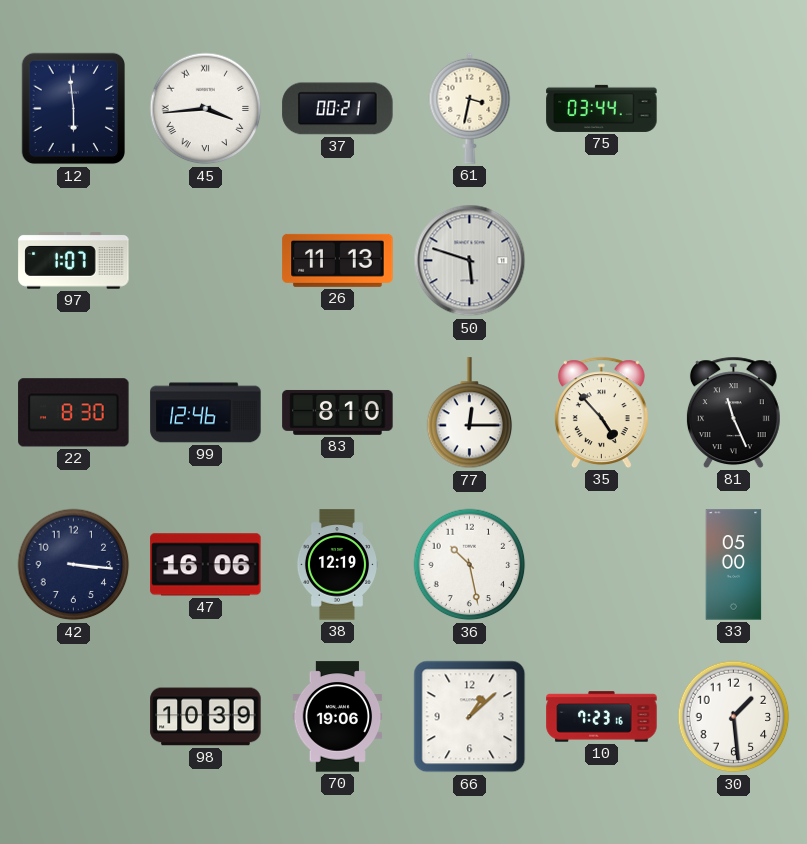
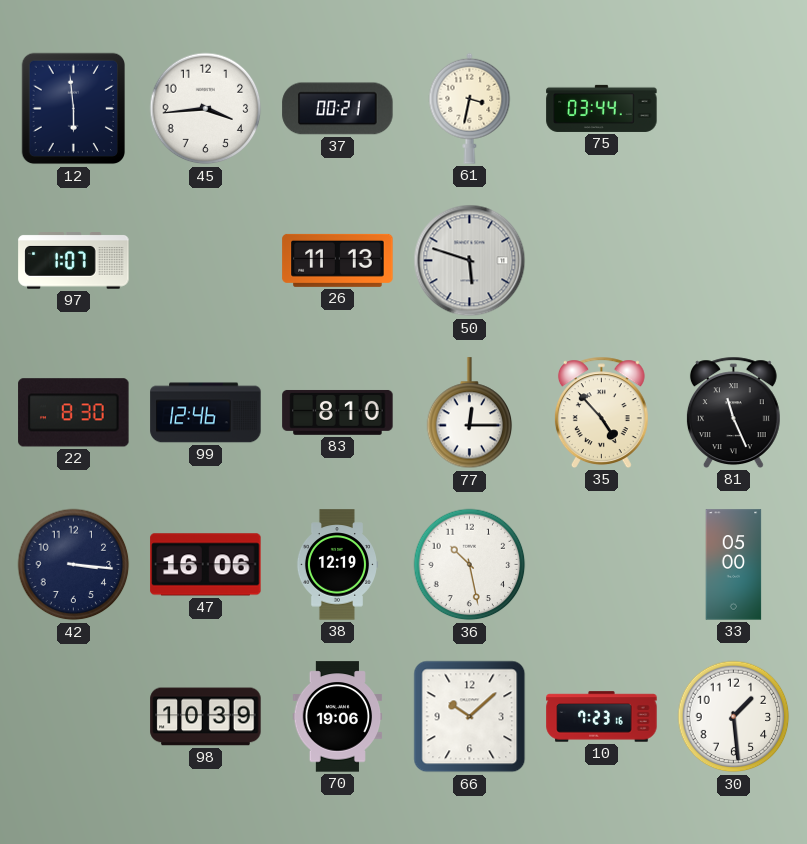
45 numerals: Roman -> Arabic (206, 109)
66: 1:08 -> 10:08 (470, 717)
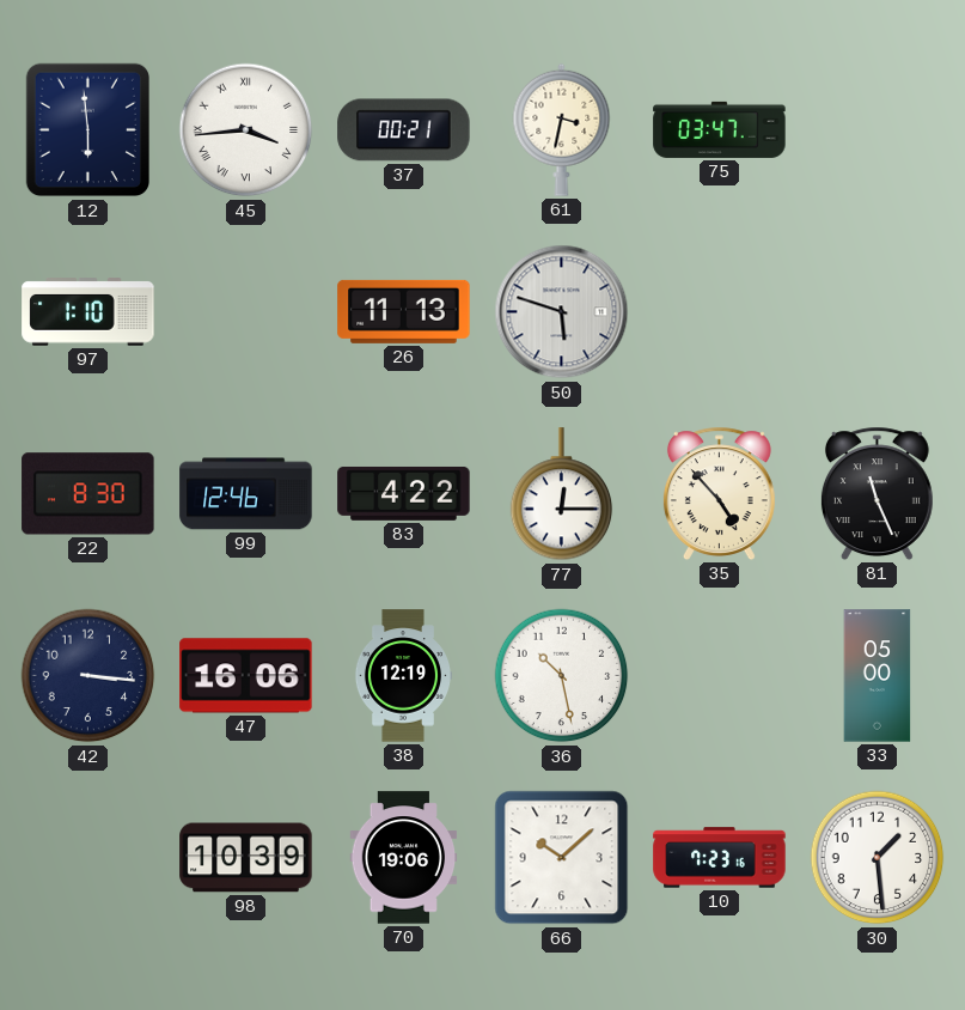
45 numerals: Arabic -> Roman (246, 130)
75: 03:44 -> 03:47 (720, 129)
97: 1:07 -> 1:10 (88, 312)
83: 8:10 -> 4:22 (404, 493)
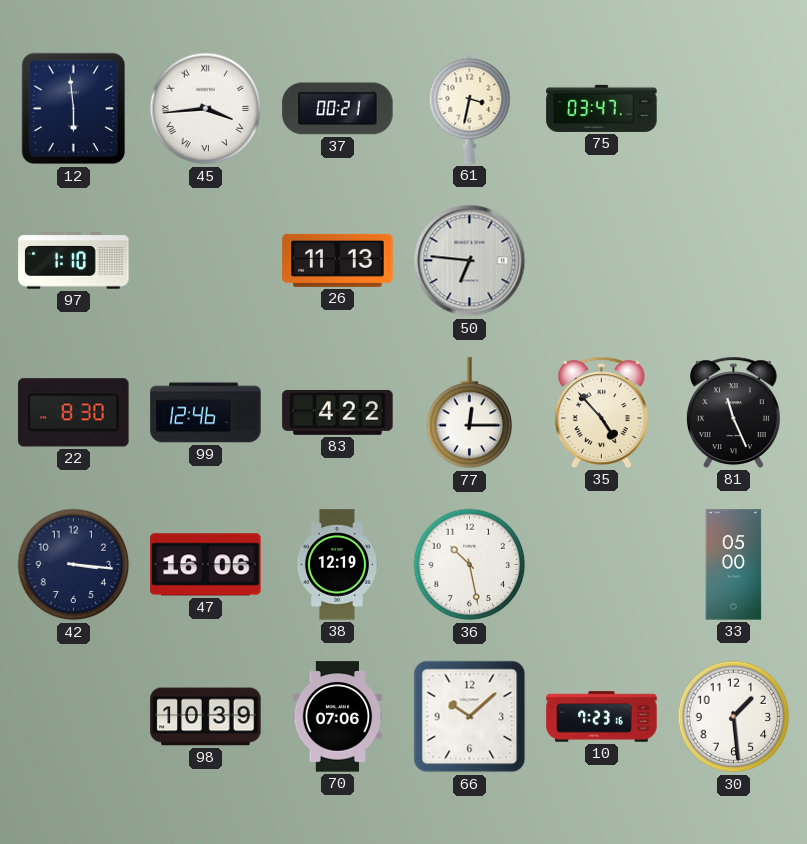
50: 5:48 -> 6:46 (470, 261)
70: 19:06 -> 07:06 (338, 717)
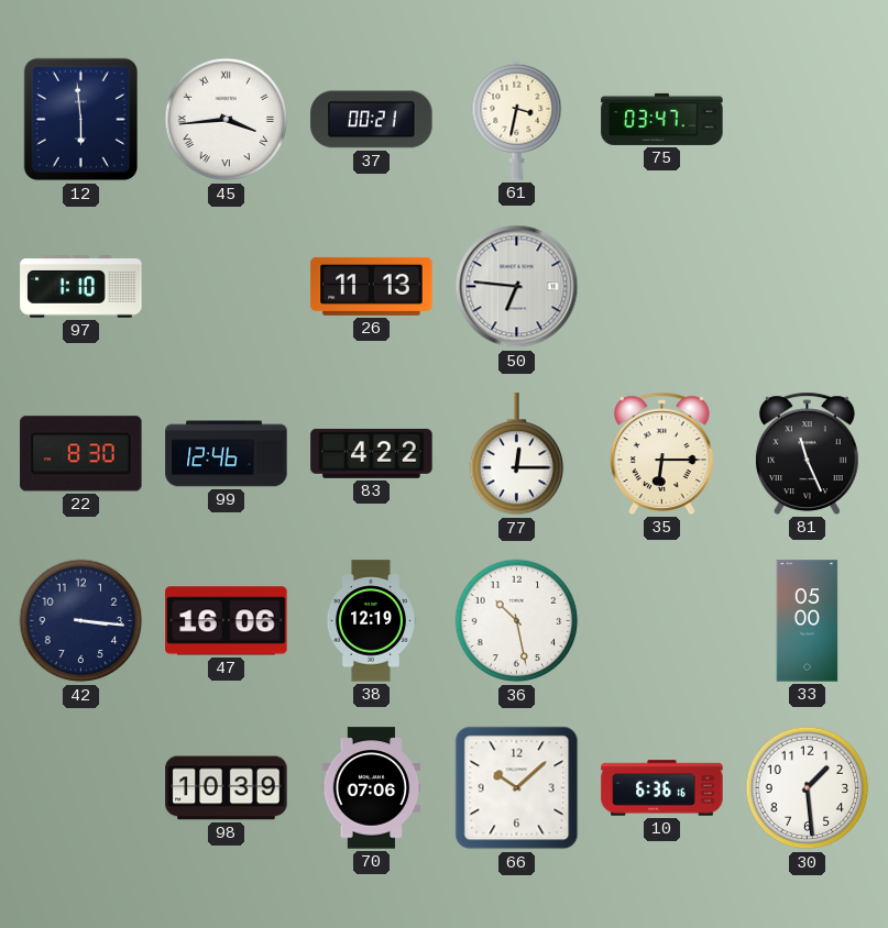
35: 4:53 -> 6:15 (661, 453)
10: 7:23 -> 6:36 (662, 788)
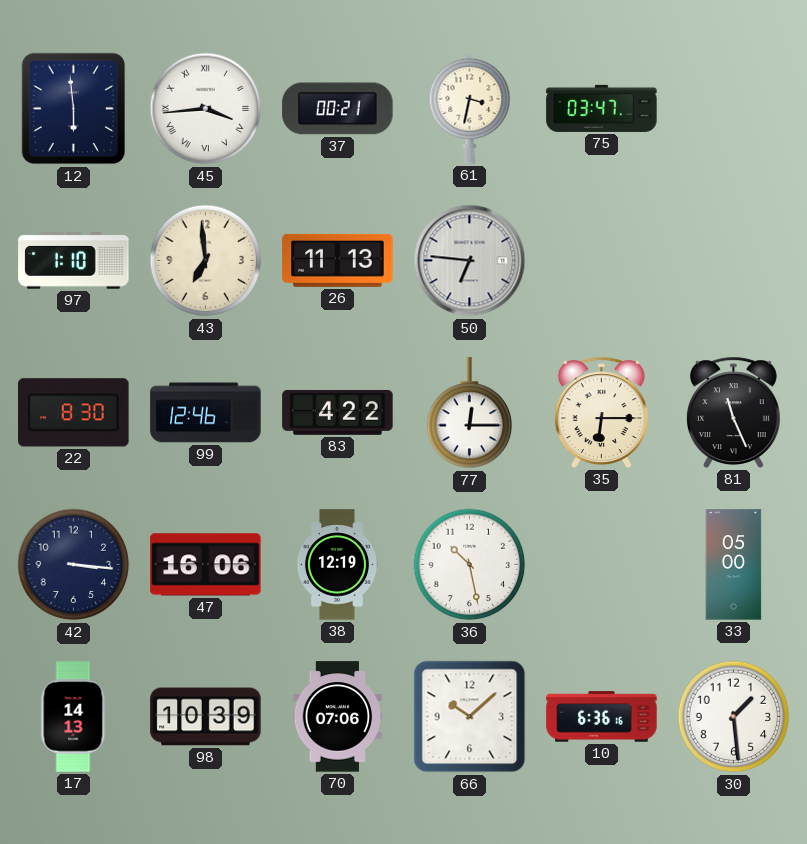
43: none -> 6:59 (206, 261)
17: none -> 14:13 (74, 717)
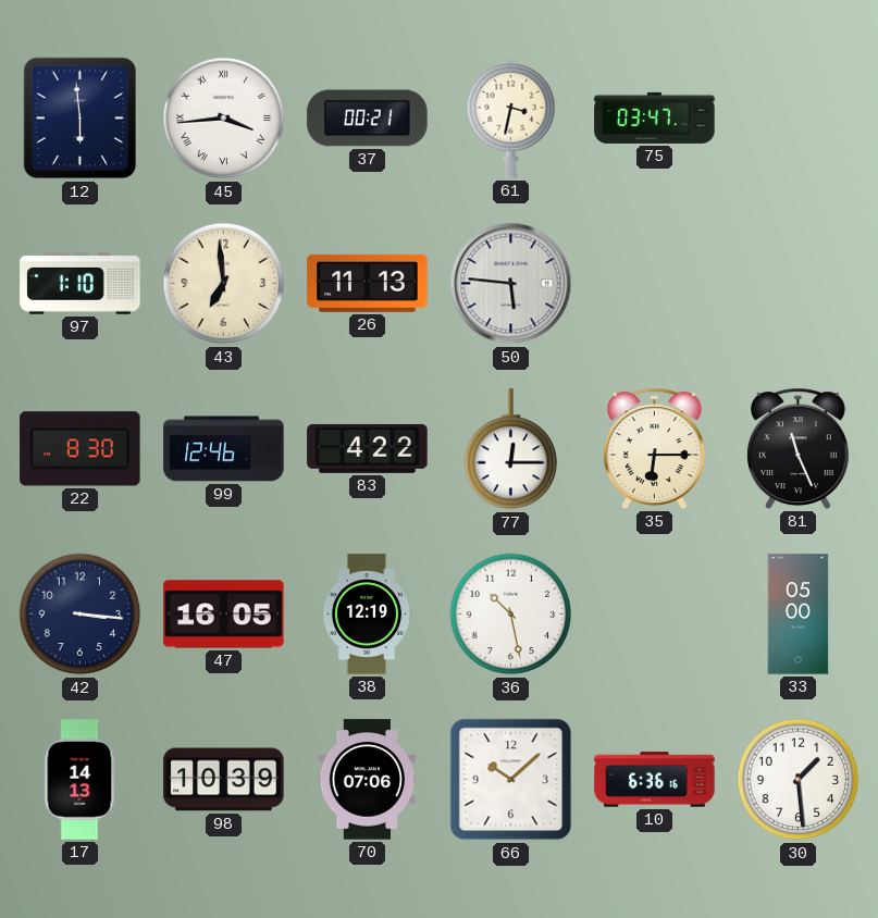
50: 6:46 -> 5:46 (511, 284)
47: 16:06 -> 16:05 (224, 615)
